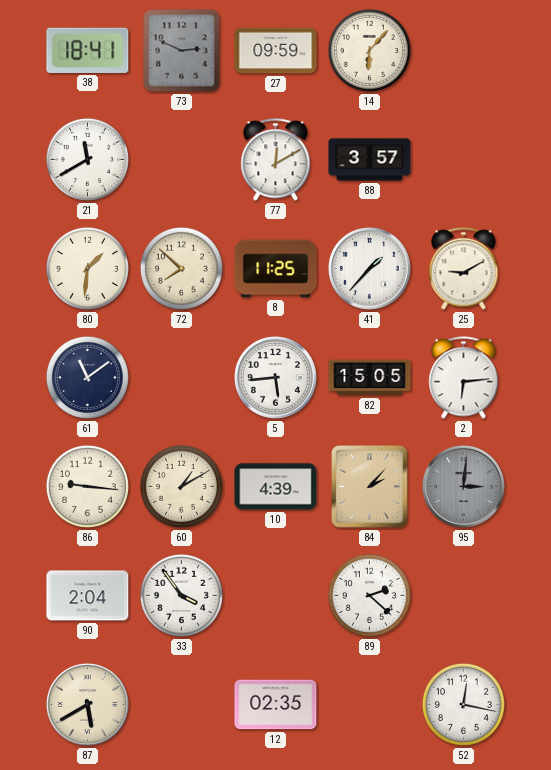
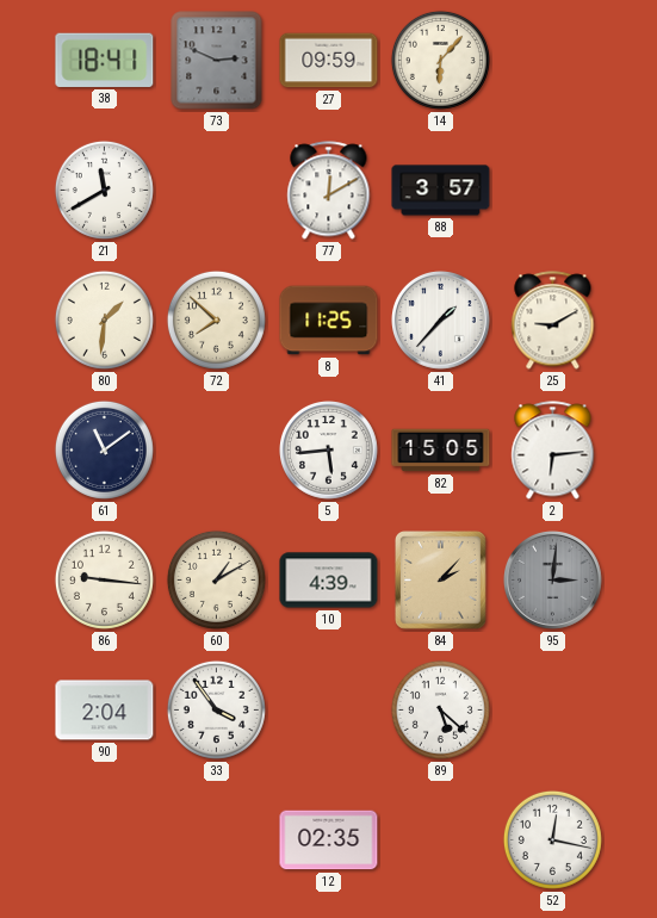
89: 2:22 -> 5:22 (440, 709)
87: 5:40 -> none (88, 705)
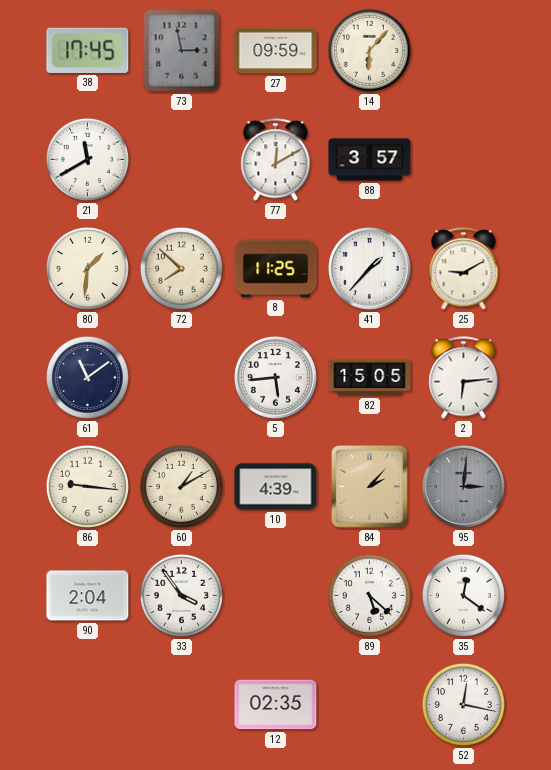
38: 18:41 -> 17:45 (88, 50)
73: 2:49 -> 2:58 (182, 51)
35: none -> 12:21 (463, 595)
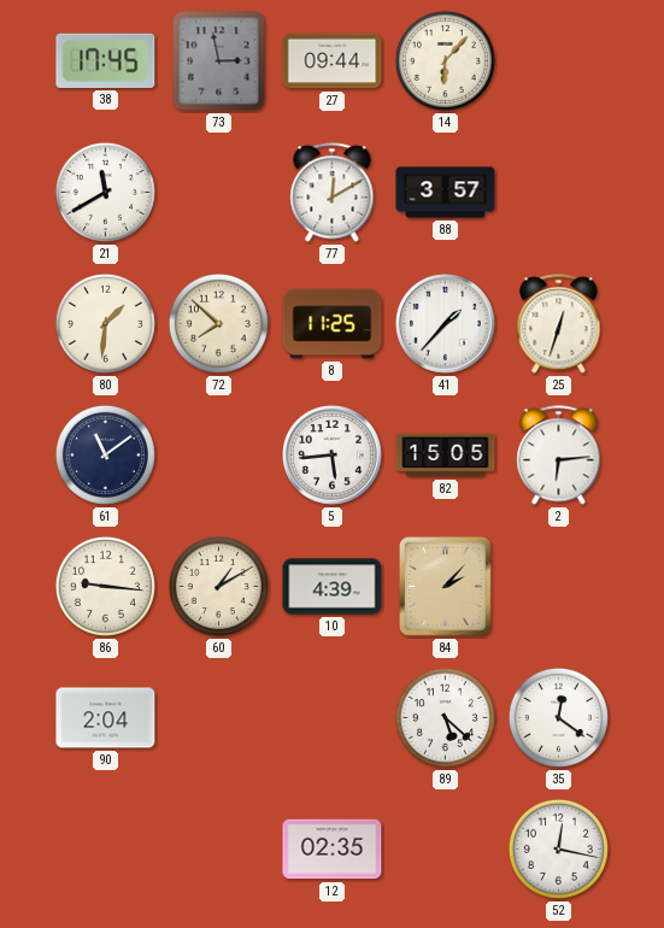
27: 09:59 -> 09:44 (333, 61)
25: 9:10 -> 12:33 (559, 324)
95: 3:01 -> none (464, 487)
33: 3:54 -> none (181, 595)
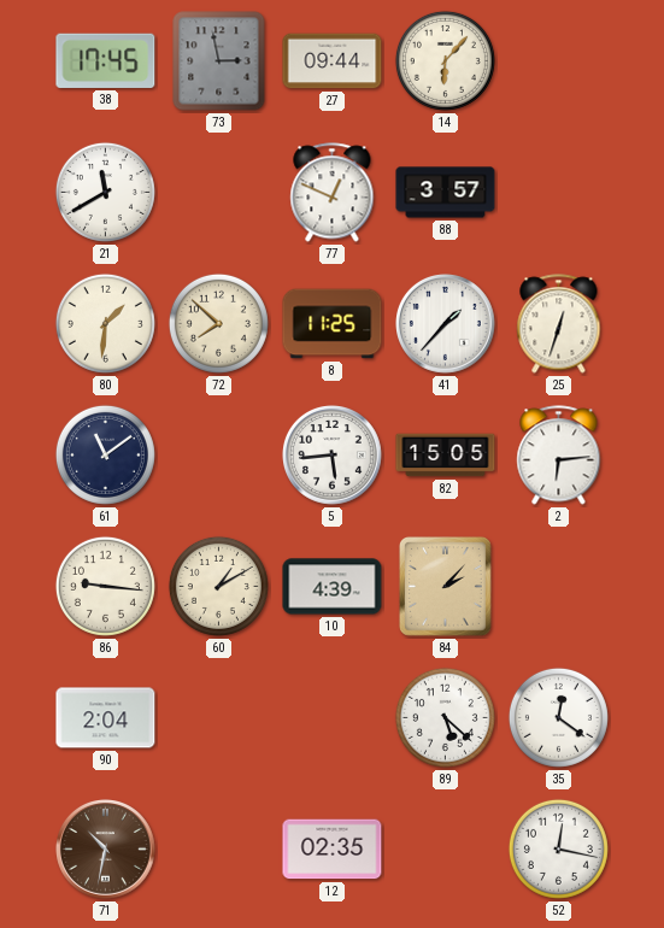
77: 12:10 -> 12:49 (333, 193)
71: none -> 10:32 (106, 850)
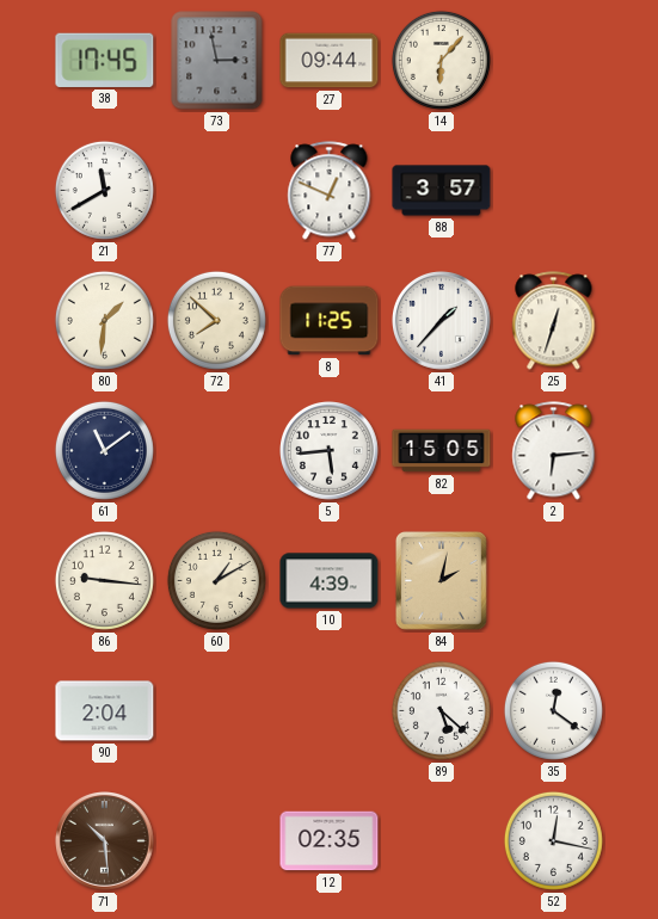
84: 2:07 -> 2:02 (442, 581)
71: 10:32 -> 10:29 (105, 841)
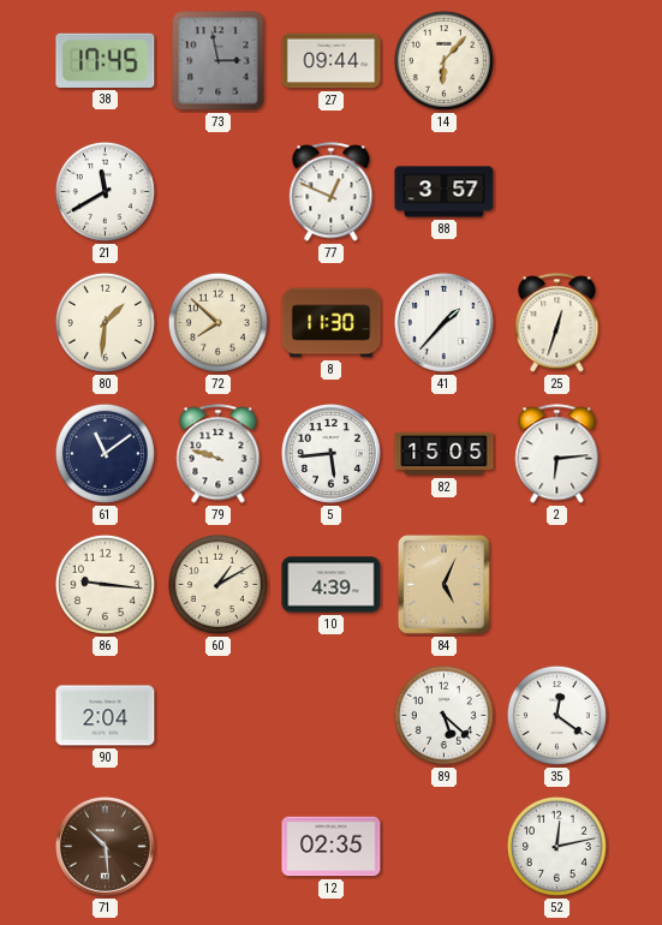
8: 11:25 -> 11:30 (332, 323)
79: none -> 9:48 (219, 454)
84: 2:02 -> 5:04 (445, 585)
52: 12:17 -> 12:13 (556, 846)
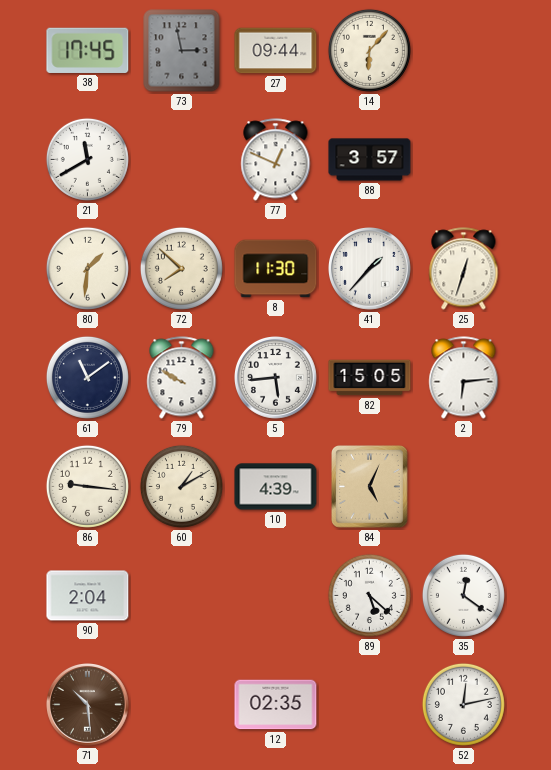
79: 9:48 -> 9:50 (182, 378)
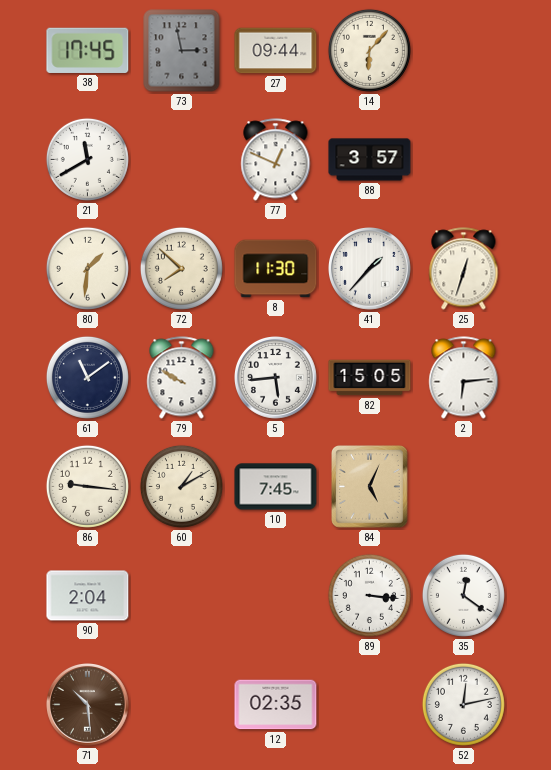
10: 4:39 -> 7:45 (276, 487)
89: 5:22 -> 3:16 (369, 595)
